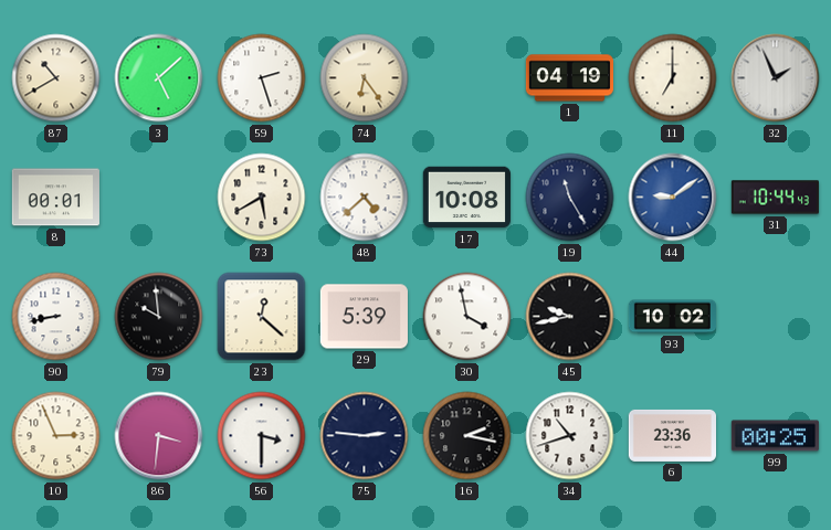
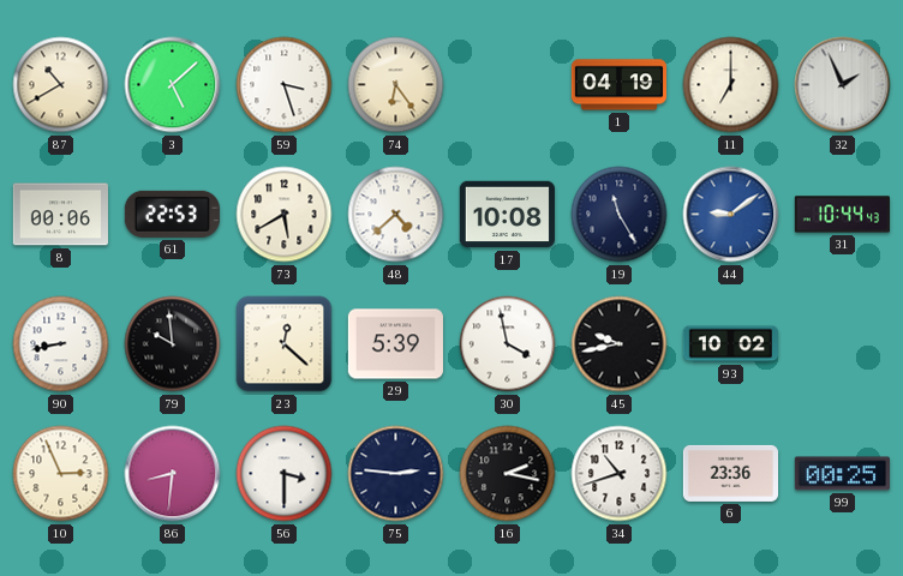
59: 2:27 -> 3:27 (285, 85)
8: 00:01 -> 00:06 (60, 215)
61: none -> 22:53 (172, 214)
86: 3:31 -> 8:31 (173, 474)
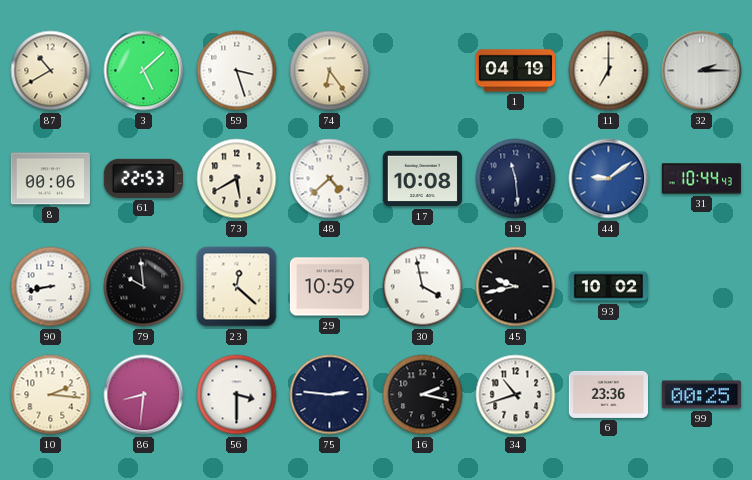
32: 1:56 -> 2:15 (702, 71)
19: 11:25 -> 11:29 (516, 179)
29: 5:39 -> 10:59 (329, 287)
10: 2:56 -> 2:16 (51, 395)
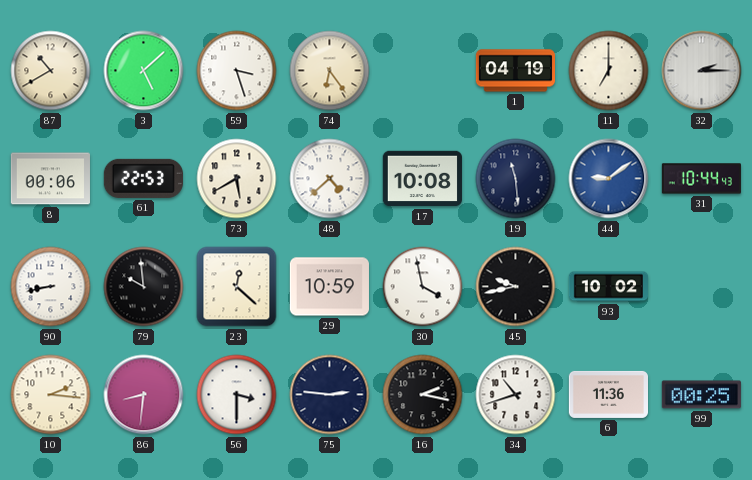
6: 23:36 -> 11:36 (608, 394)
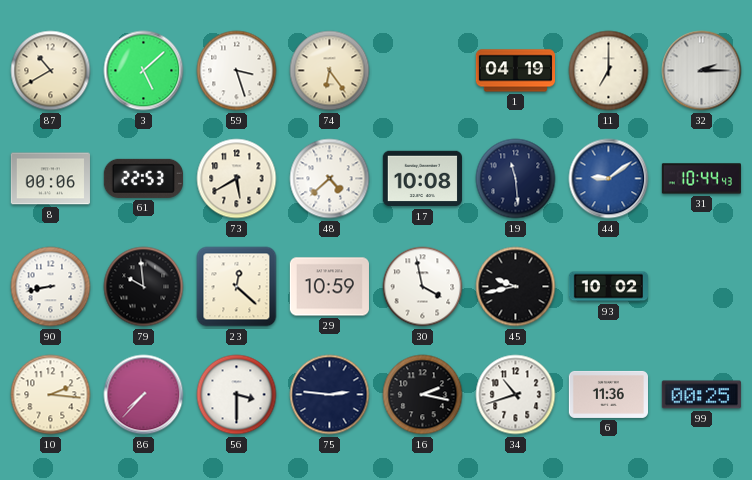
86: 8:31 -> 7:37 (144, 395)
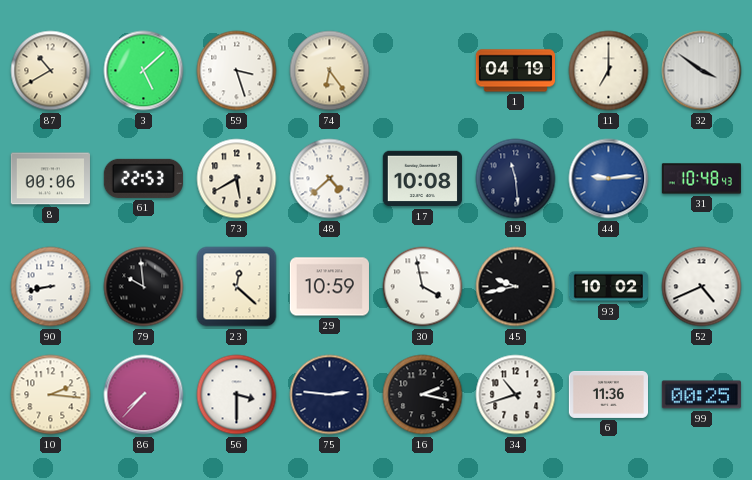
32: 2:15 -> 3:51 (702, 71)
44: 9:09 -> 9:14 (609, 179)
31: 10:44 -> 10:48 (701, 179)
52: none -> 4:41 (702, 287)
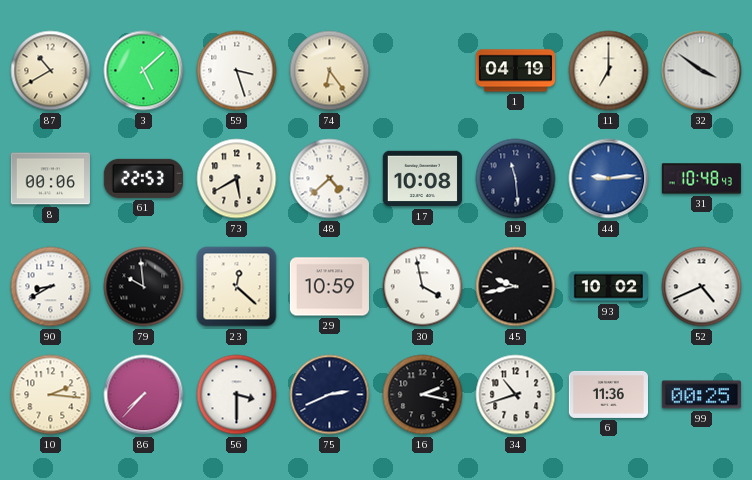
90: 8:43 -> 8:40 (51, 287)
75: 2:46 -> 2:41 (330, 395)
